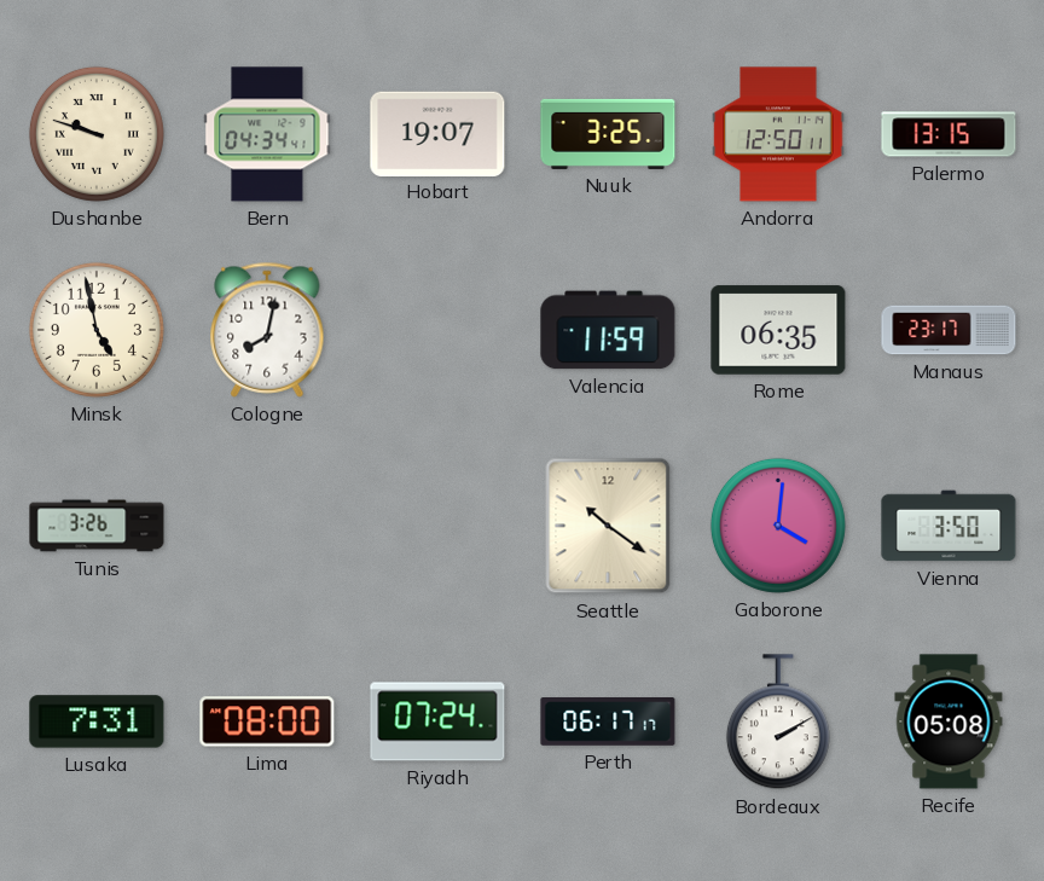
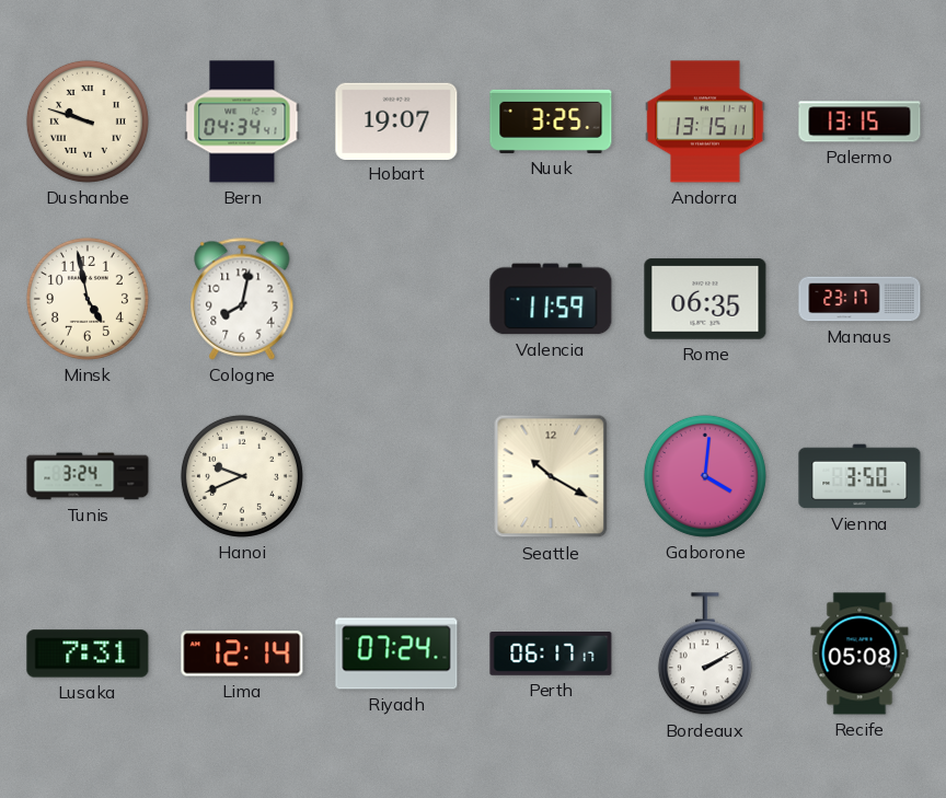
Andorra: 12:50 -> 13:15 (705, 122)
Tunis: 3:26 -> 3:24 (88, 476)
Hanoi: none -> 9:41 (242, 476)
Seattle: 10:21 -> 10:20 (551, 476)
Lima: 08:00 -> 12:14 (242, 654)
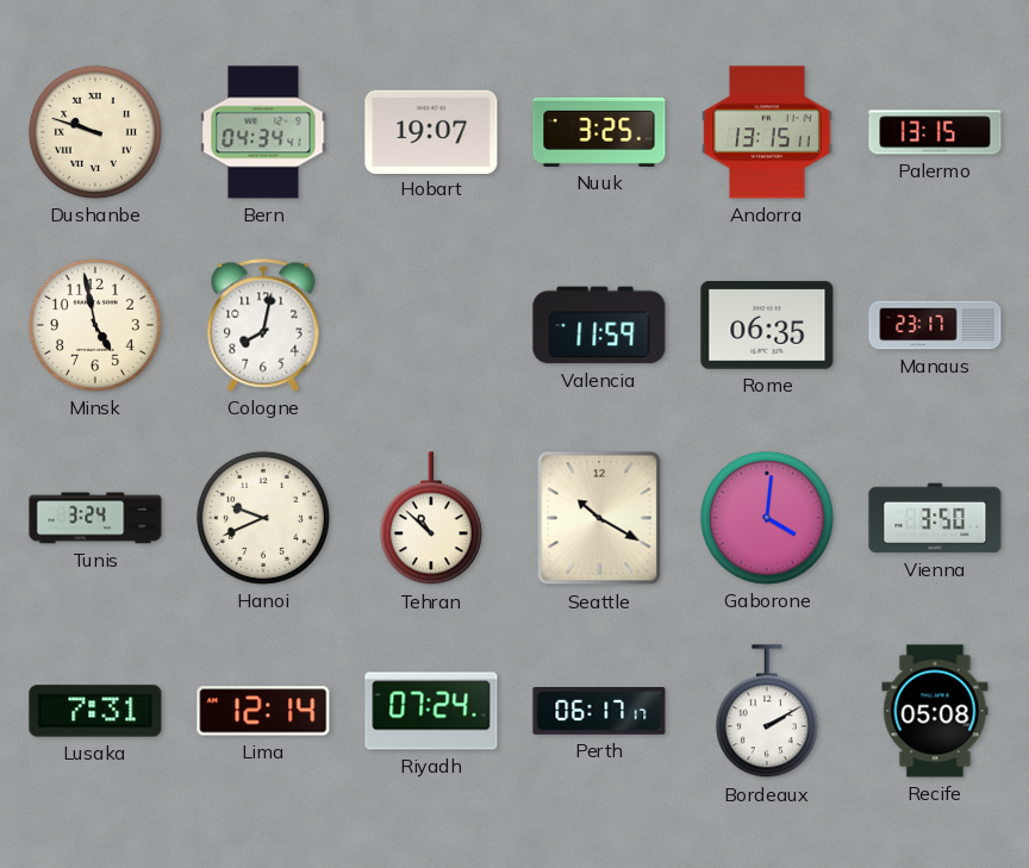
Tehran: none -> 10:52 (431, 519)
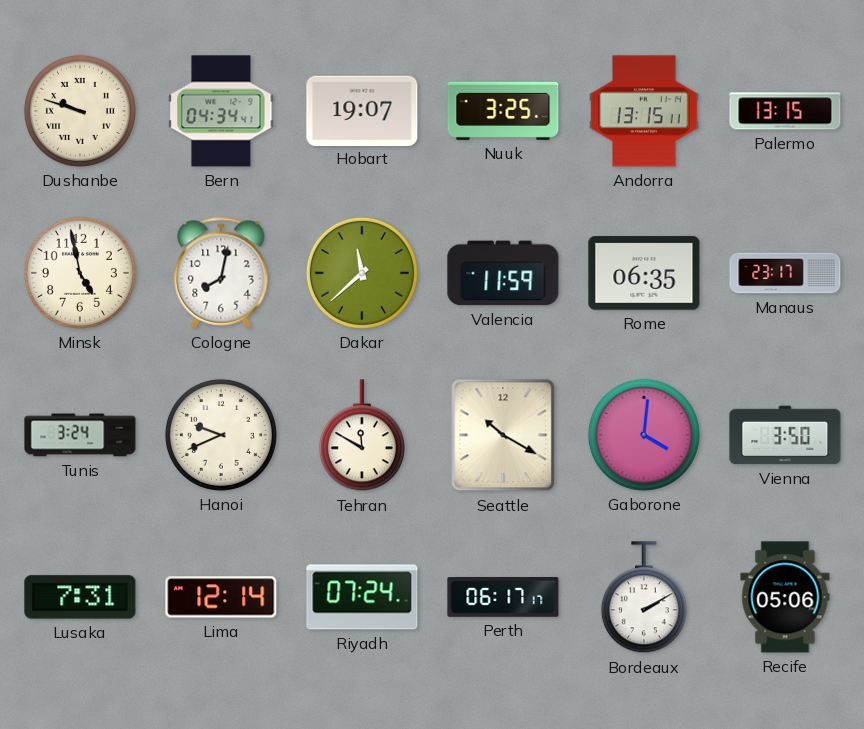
Dakar: none -> 11:38 (362, 273)
Tehran: 10:52 -> 11:50 (362, 436)
Recife: 05:08 -> 05:06 (785, 597)
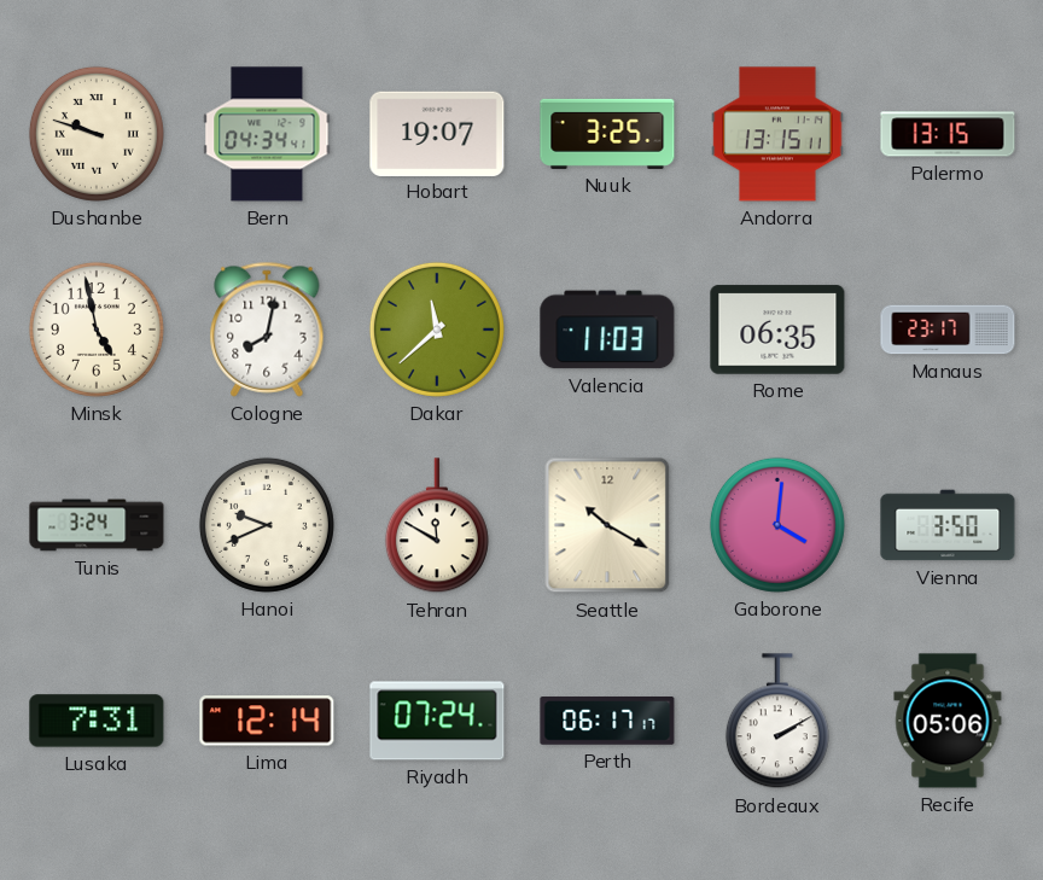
Valencia: 11:59 -> 11:03 (607, 330)
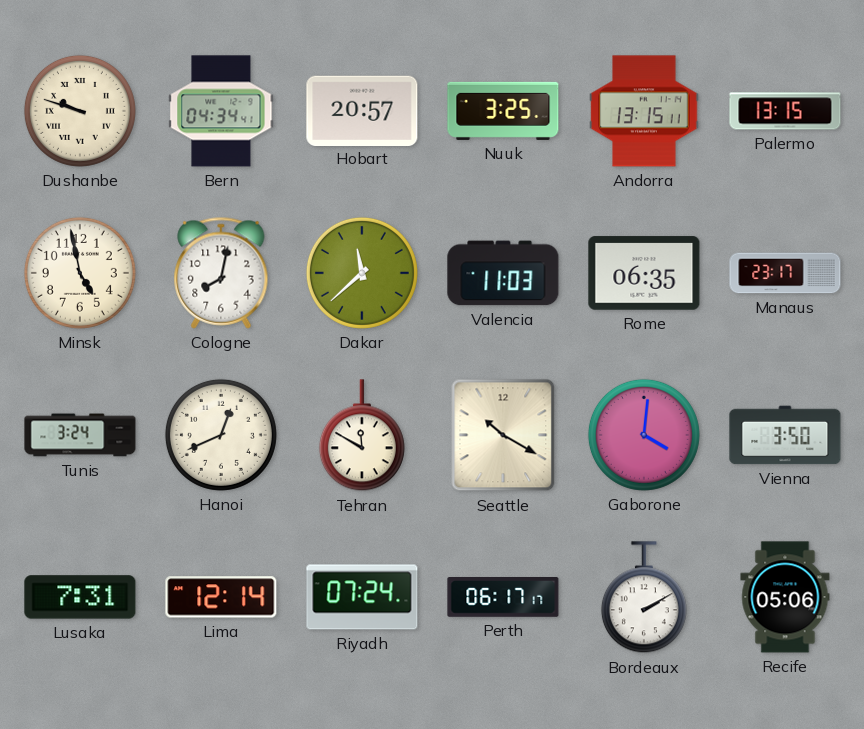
Hobart: 19:07 -> 20:57 (362, 110)
Hanoi: 9:41 -> 12:41 (221, 435)
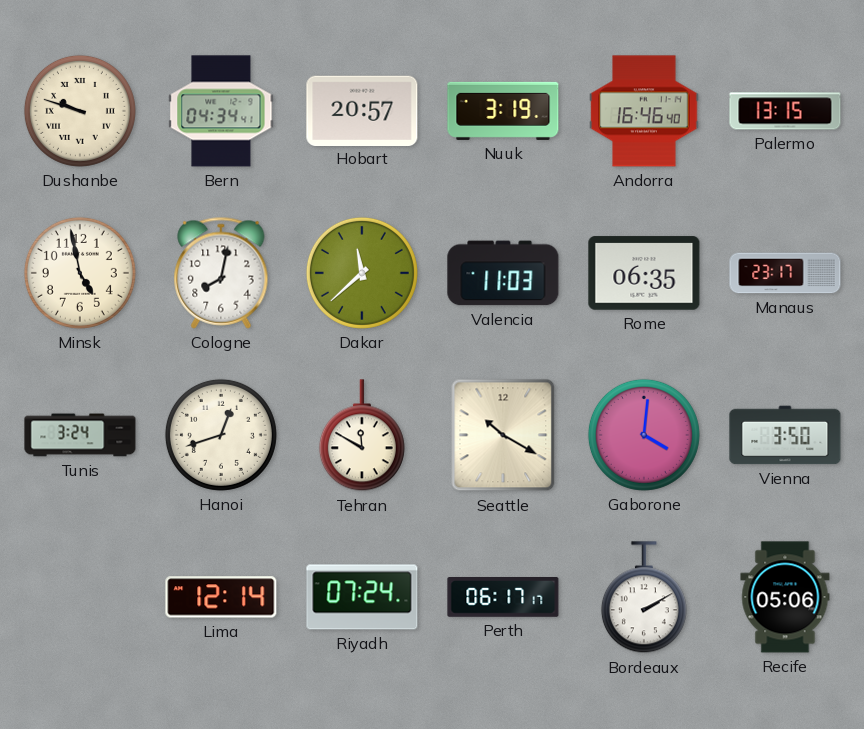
Nuuk: 3:25 -> 3:19 (503, 111)
Andorra: 13:15 -> 16:46 (644, 111)
Hanoi: 12:41 -> 12:42 (221, 435)
Lusaka: 7:31 -> none (80, 597)
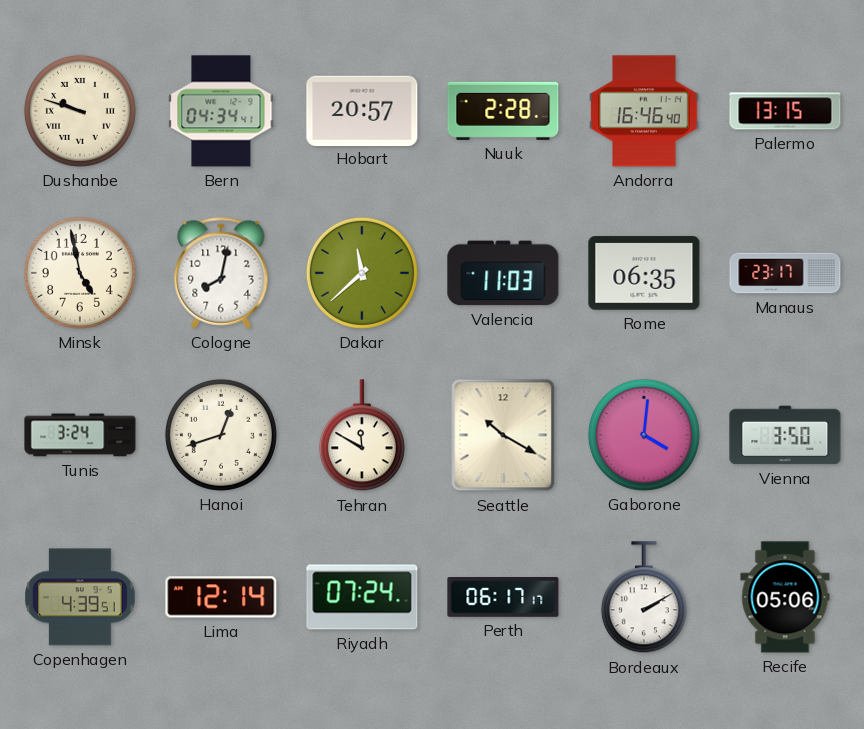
Nuuk: 3:19 -> 2:28 (503, 111)
Copenhagen: none -> 4:39 (81, 597)
